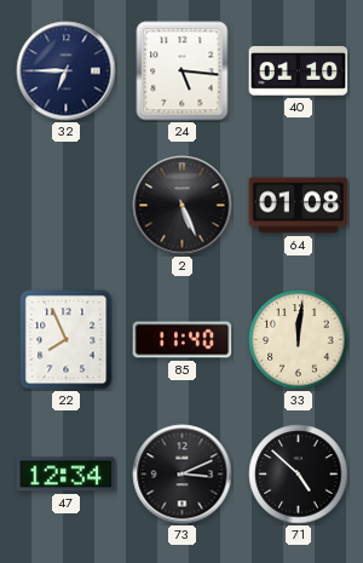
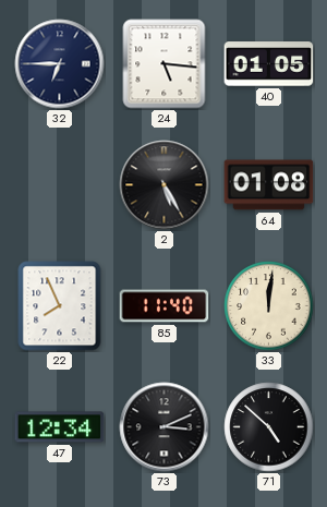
40: 01:10 -> 01:05 (269, 64)
2: 5:26 -> 5:25 (165, 185)
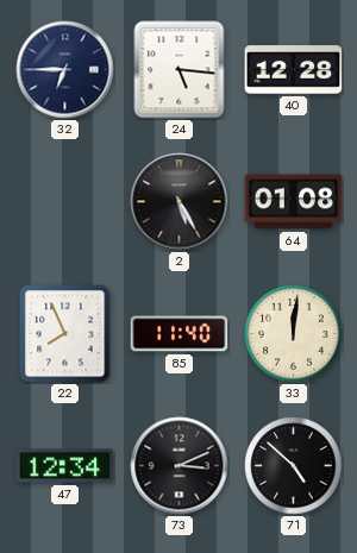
40: 01:05 -> 12:28 (294, 70)
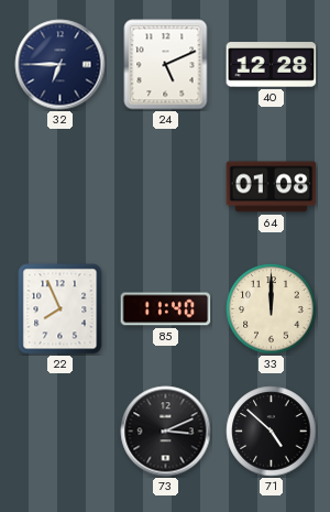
24: 5:16 -> 5:11 (166, 65)
2: 5:25 -> none (180, 202)
33: 12:01 -> 12:00 (272, 309)
47: 12:34 -> none (65, 466)
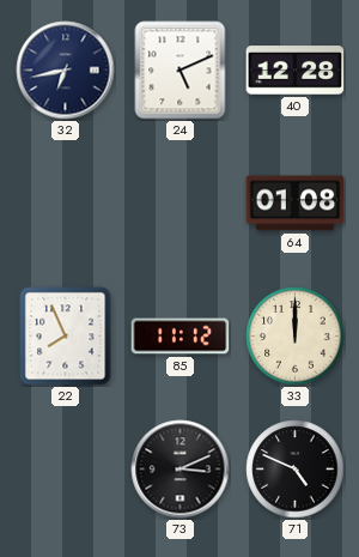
32: 6:45 -> 6:43 (66, 71)
85: 11:40 -> 11:12 (181, 337)
71: 4:52 -> 4:49 (296, 470)
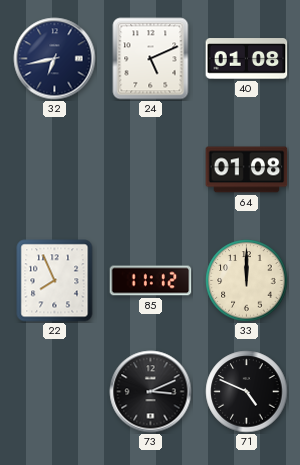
40: 12:28 -> 01:08 (247, 59)
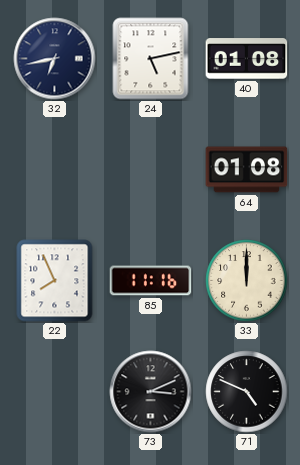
24: 5:11 -> 5:13 (151, 59)
85: 11:12 -> 11:16 (151, 281)
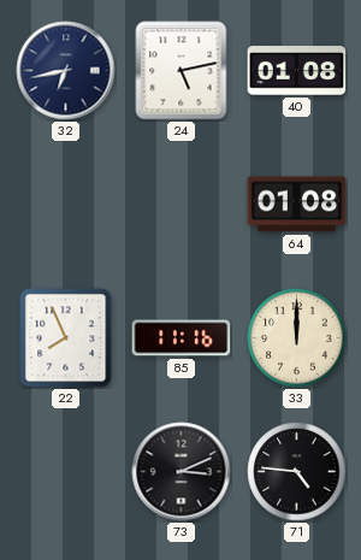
71: 4:49 -> 4:46 (297, 472)
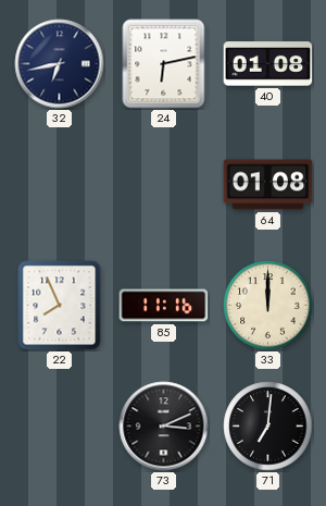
24: 5:13 -> 6:13 (164, 64)
71: 4:46 -> 7:01 (268, 427)
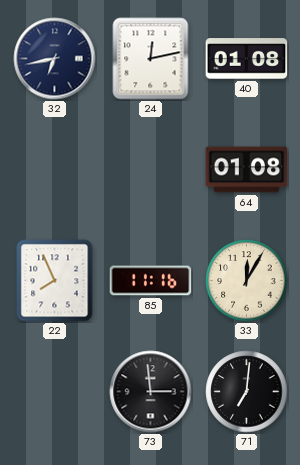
24: 6:13 -> 12:13 (151, 59)
33: 12:00 -> 12:05 (247, 281)
73: 3:11 -> 2:59 (151, 392)
